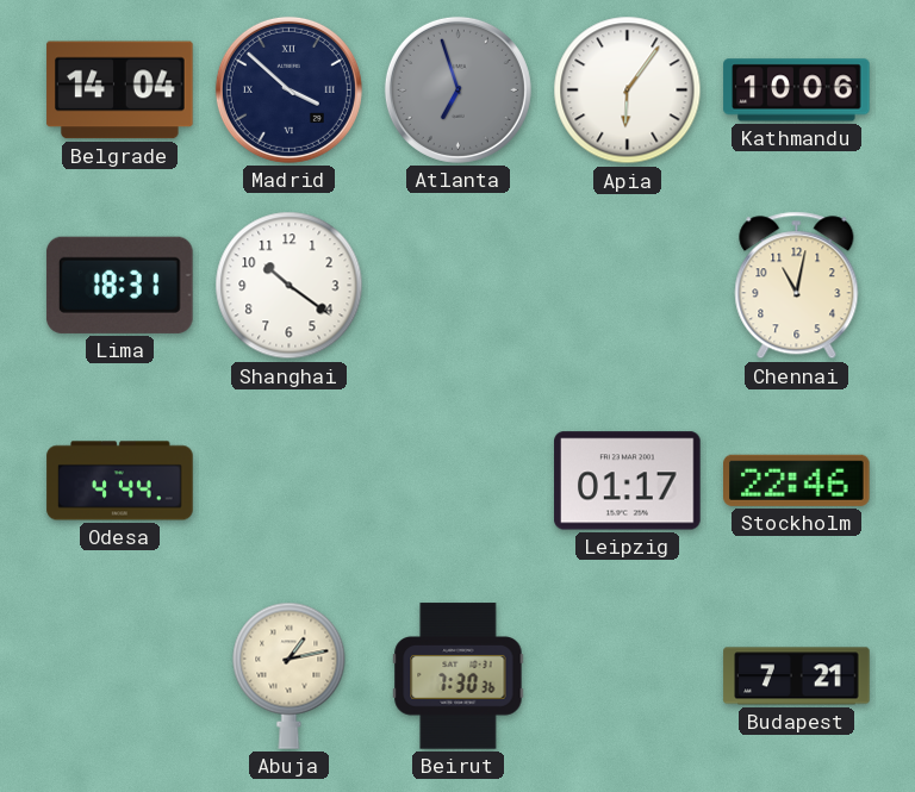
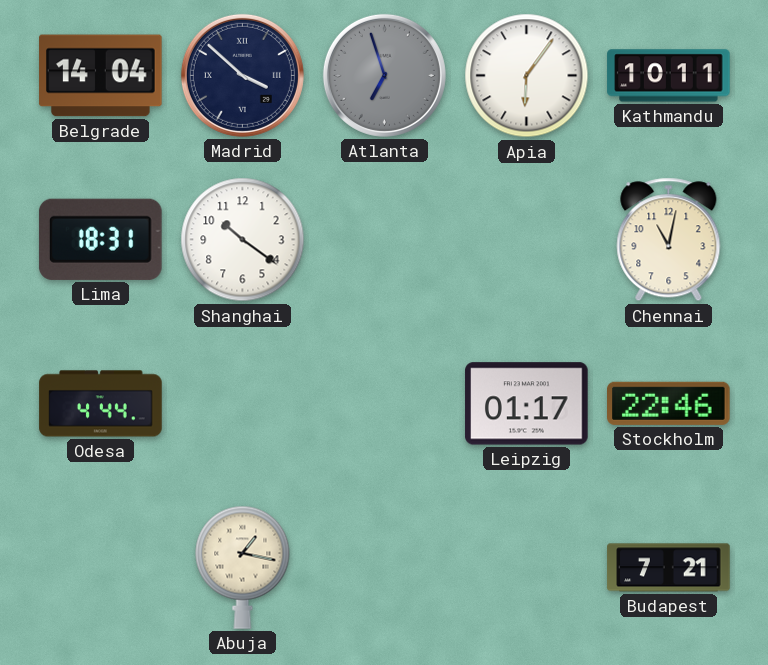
Kathmandu: 10:06 -> 10:11 (669, 76)
Abuja: 1:13 -> 1:17 (243, 567)
Beirut: 7:30 -> none (459, 676)
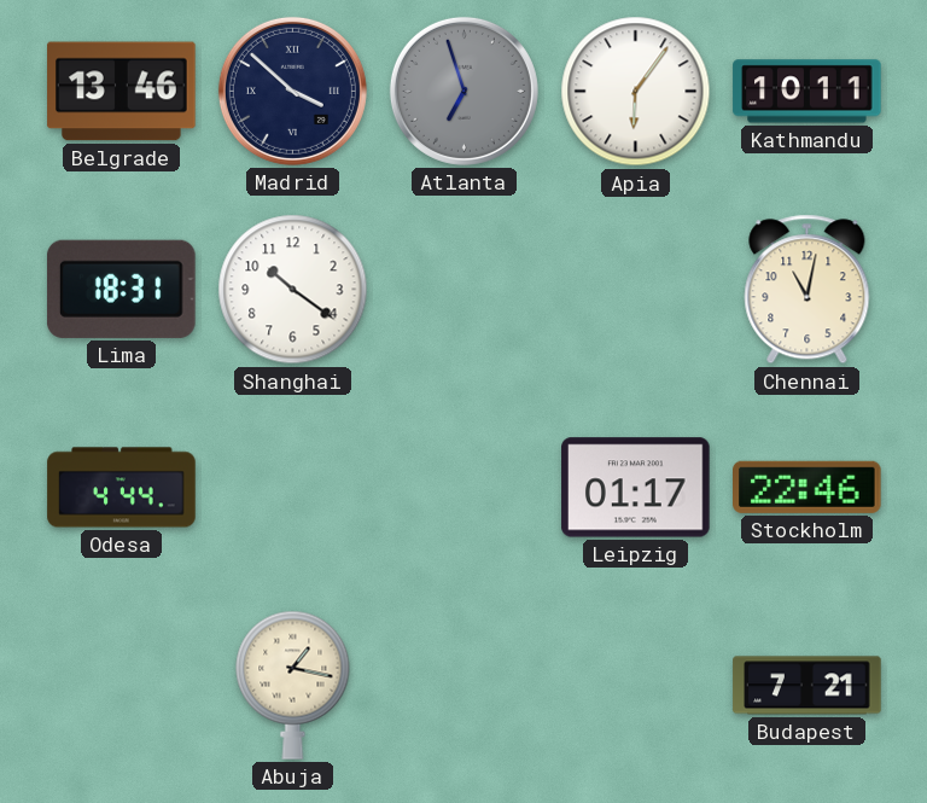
Belgrade: 14:04 -> 13:46 (122, 92)
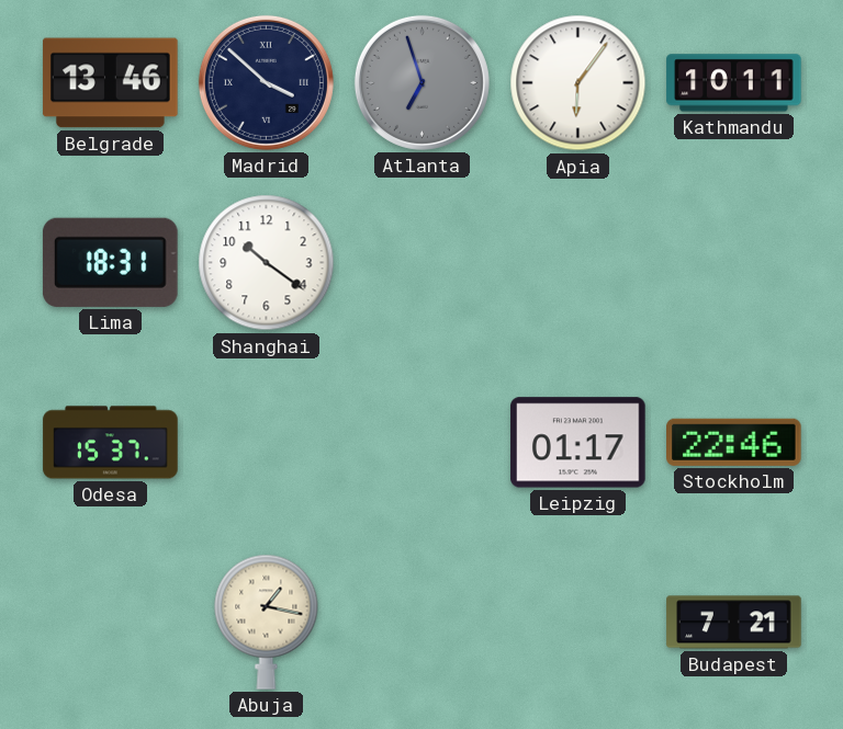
Chennai: 11:02 -> none (808, 290)
Odesa: 4:44 -> 15:37 (111, 443)
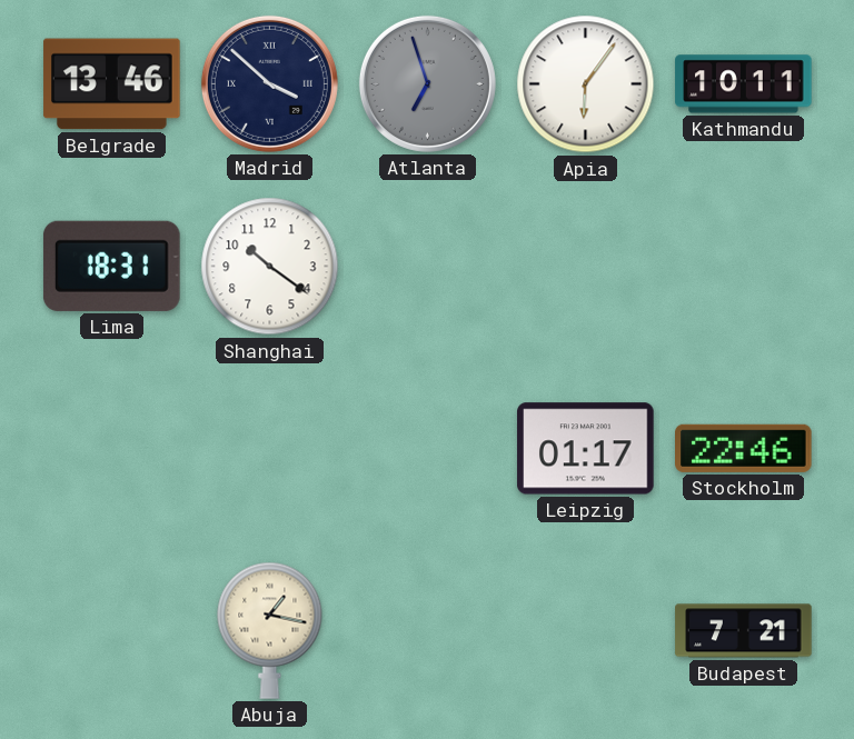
Odesa: 15:37 -> none (111, 443)
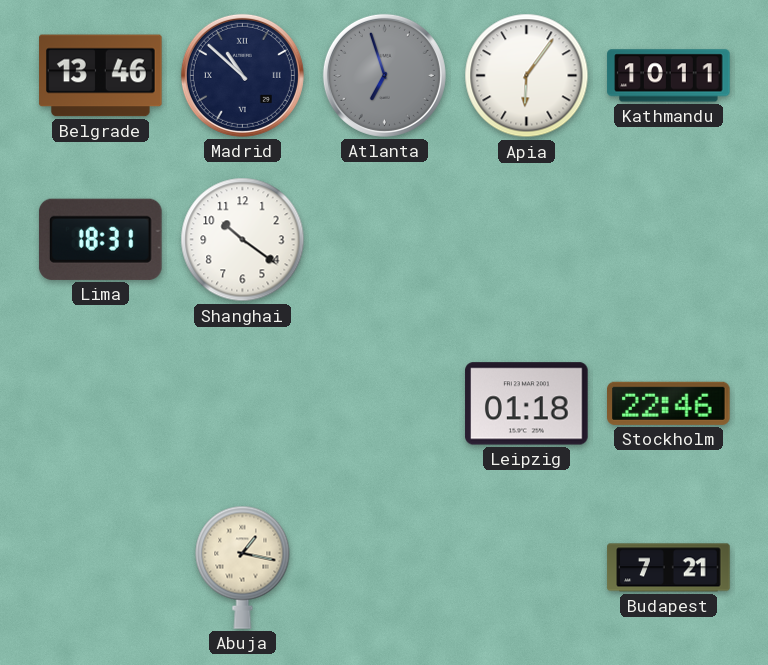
Madrid: 3:52 -> 10:52 (242, 75)
Leipzig: 01:17 -> 01:18 (527, 404)
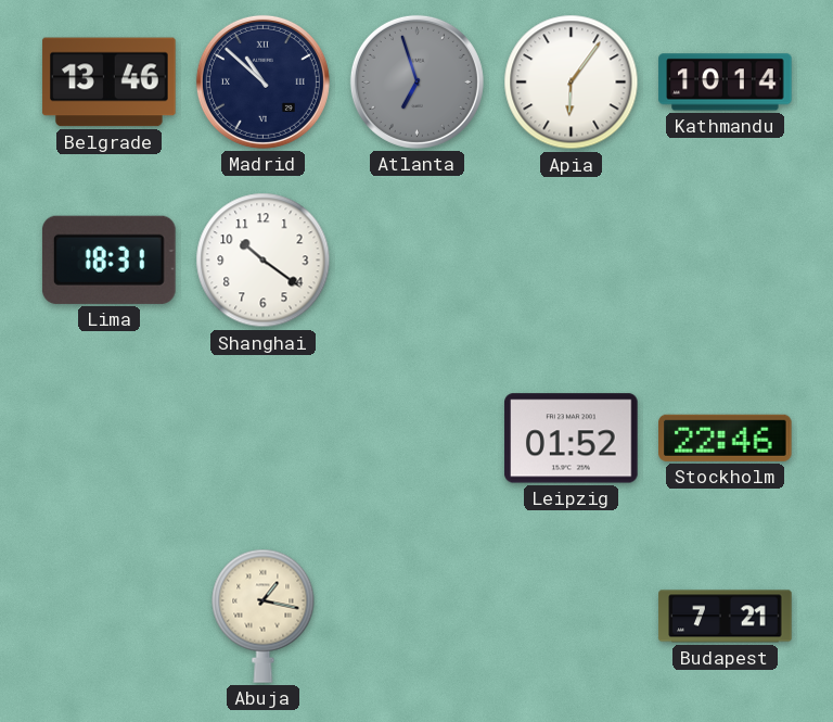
Kathmandu: 10:11 -> 10:14 (726, 83)
Leipzig: 01:18 -> 01:52 (572, 439)
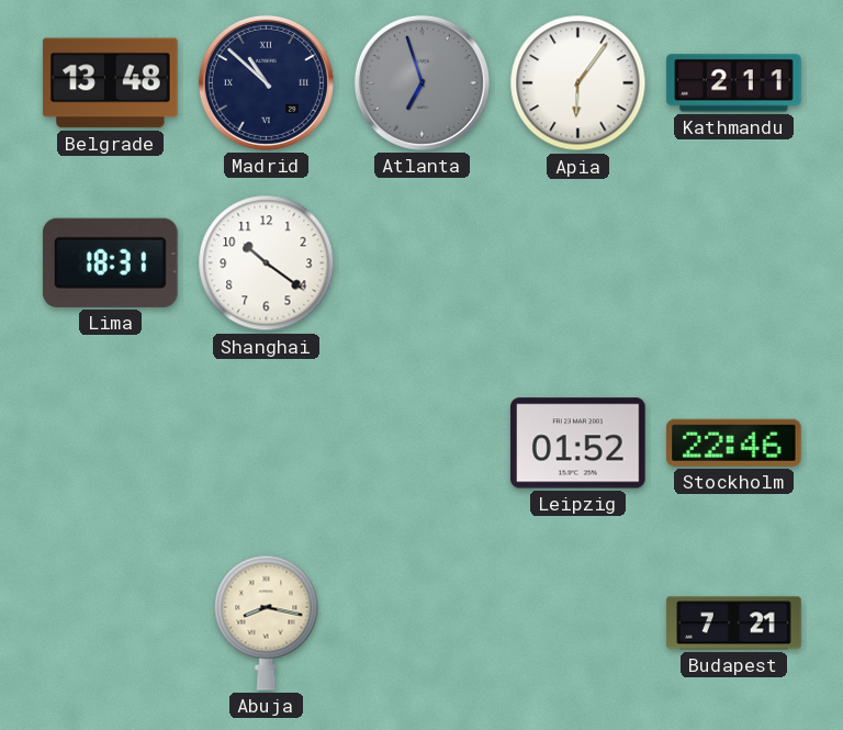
Belgrade: 13:46 -> 13:48 (111, 83)
Kathmandu: 10:14 -> 2:11 (734, 83)
Abuja: 1:17 -> 8:17 (267, 622)
